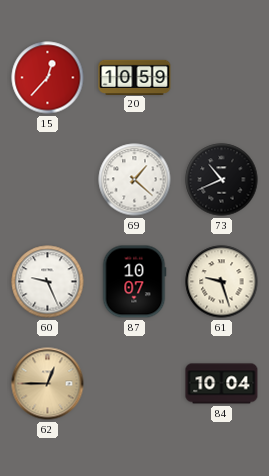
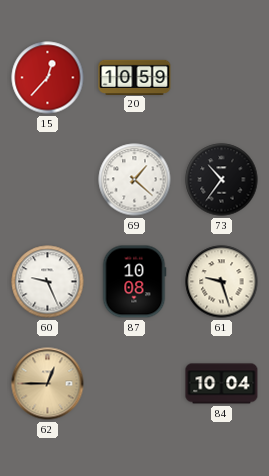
73: 10:41 -> 10:36 (222, 180)
87: 10:07 -> 10:08 (134, 282)
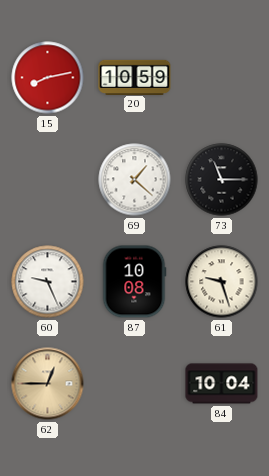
15: 12:37 -> 8:13 (48, 78)
73: 10:36 -> 11:15 (222, 180)
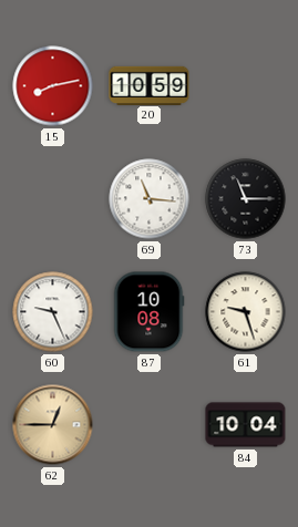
69: 1:22 -> 11:16 (150, 199)
